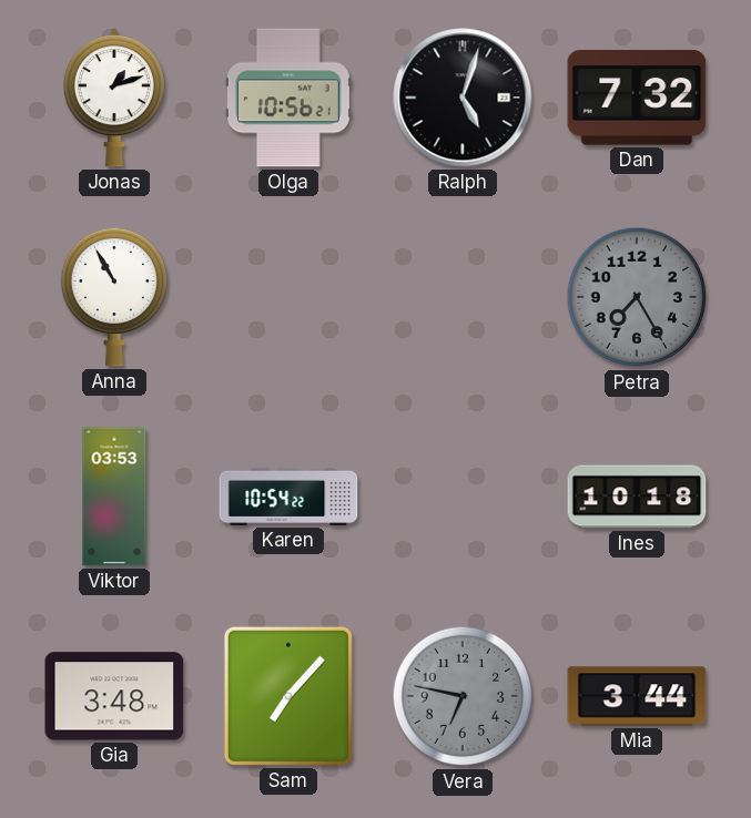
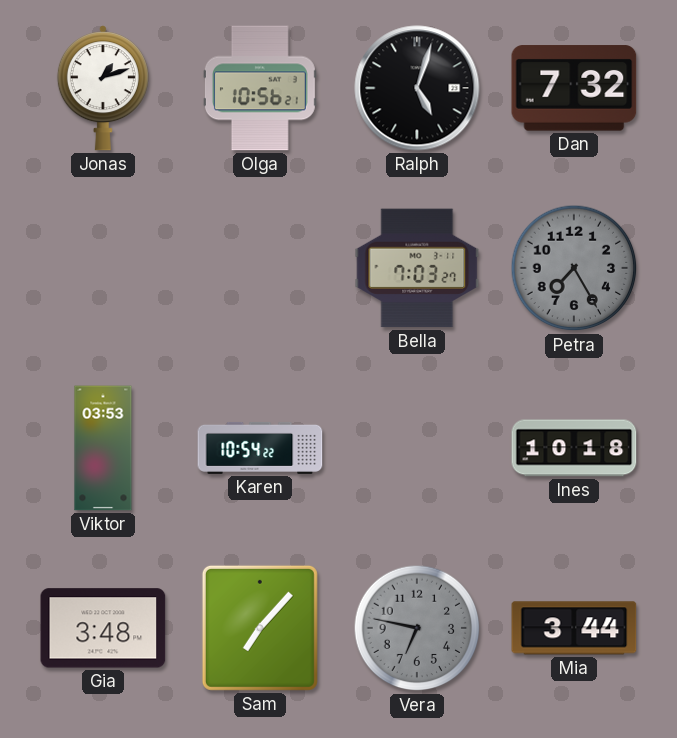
Anna: 10:55 -> none (113, 297)
Bella: none -> 7:03 (417, 268)
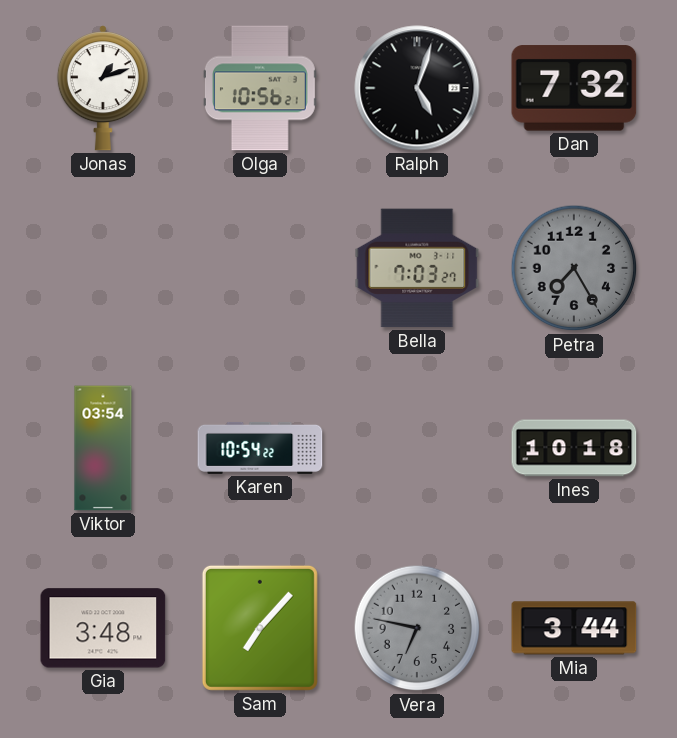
Viktor: 03:53 -> 03:54 (103, 448)
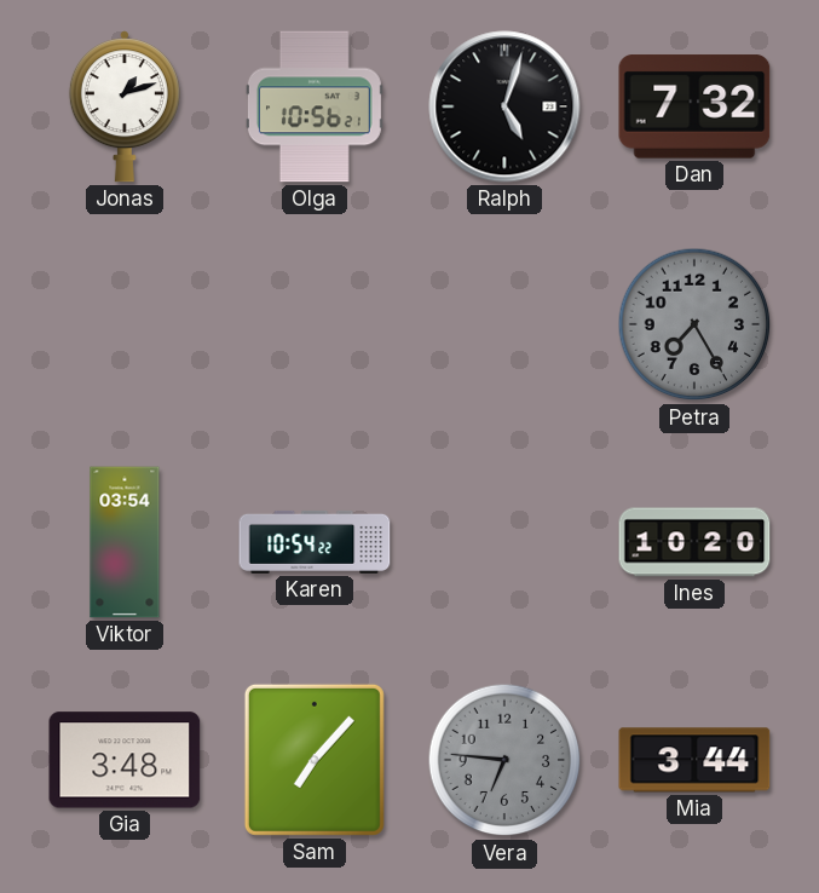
Bella: 7:03 -> none (417, 268)
Ines: 10:18 -> 10:20 (694, 542)
Vera: 6:47 -> 6:46 (504, 760)
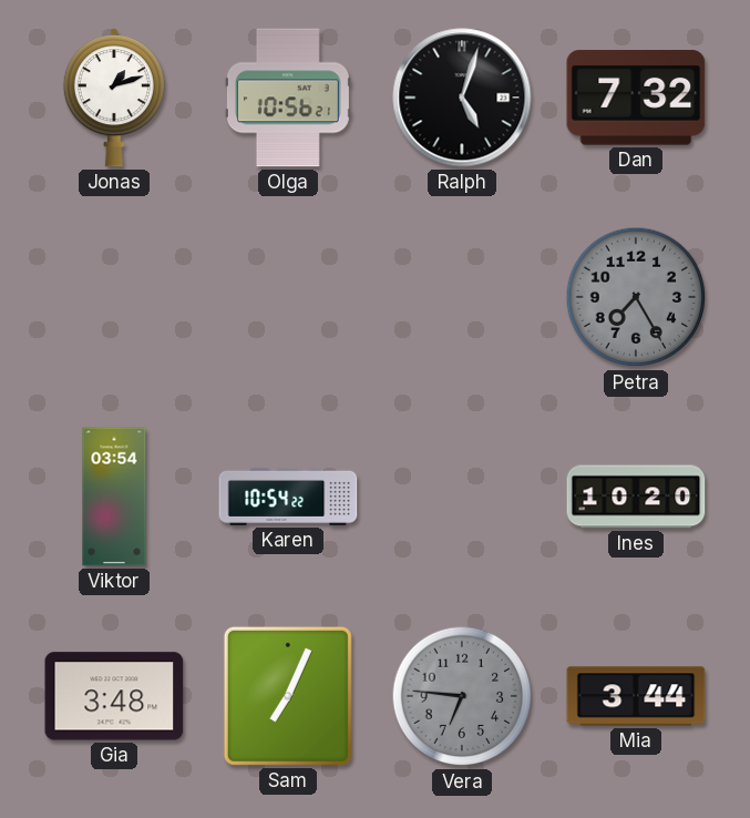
Sam: 7:07 -> 7:04 (288, 696)
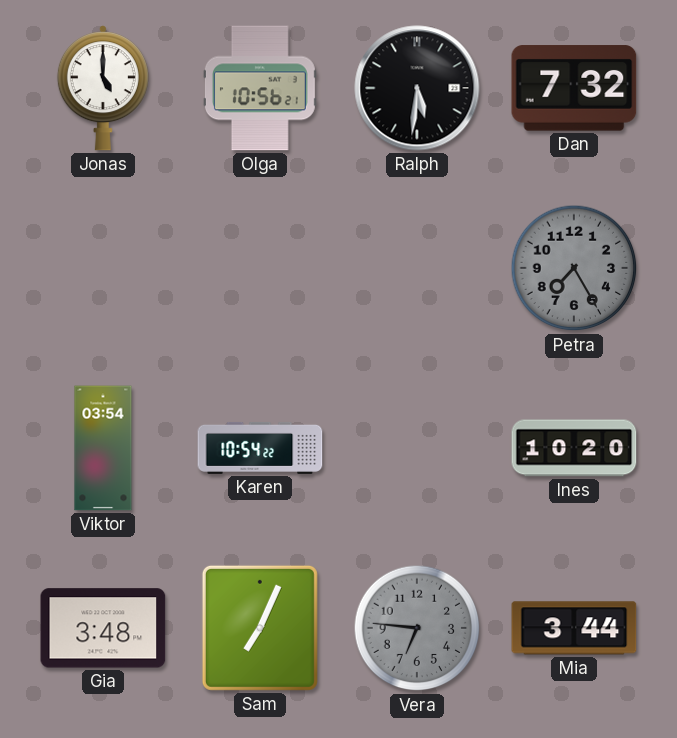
Jonas: 1:12 -> 5:00 (103, 88)
Ralph: 5:03 -> 5:31 (417, 88)
